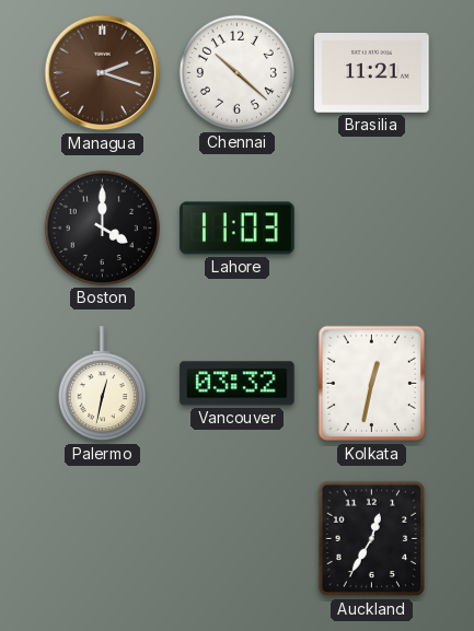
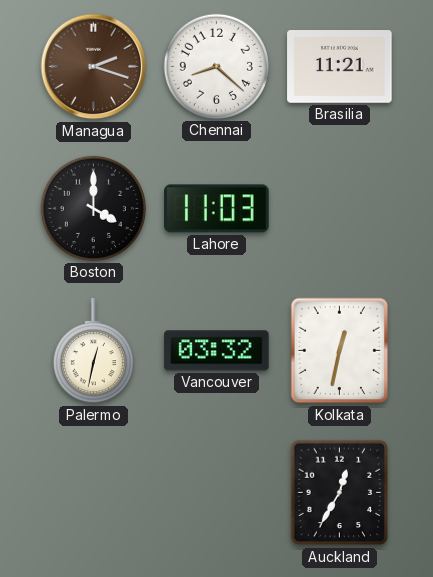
Chennai: 10:22 -> 8:22 (216, 66)
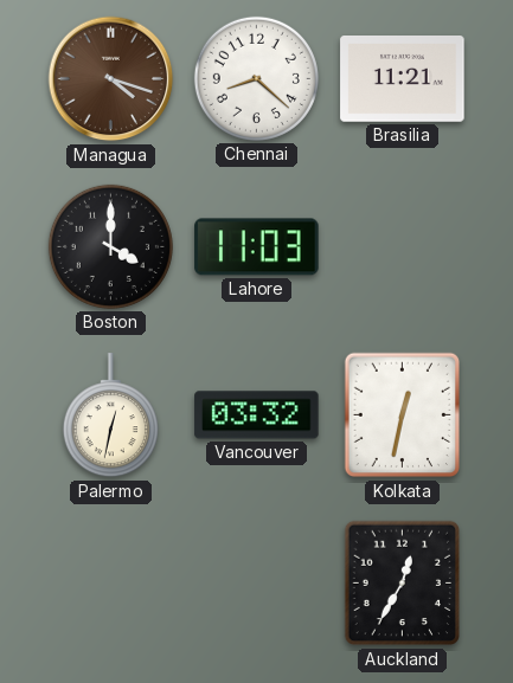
Managua: 2:18 -> 4:18 (111, 79)
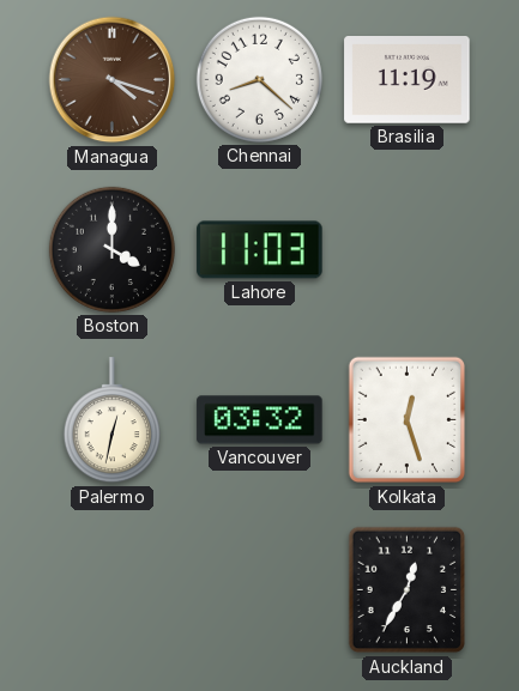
Brasilia: 11:21 -> 11:19 (408, 80)
Kolkata: 12:32 -> 12:27 (406, 420)
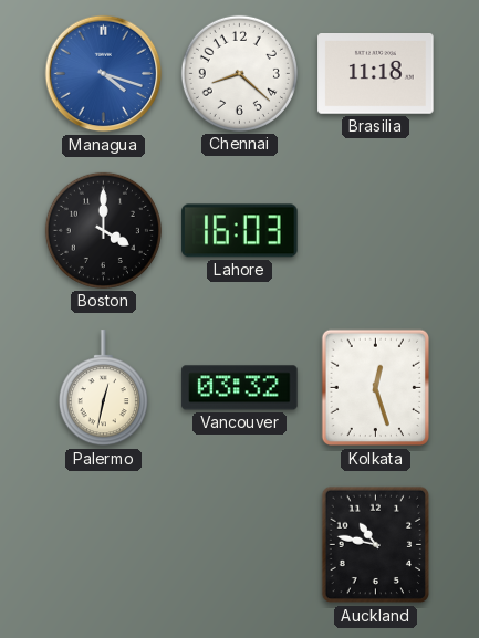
Managua dial: brown -> blue (104, 74)
Brasilia: 11:19 -> 11:18 (376, 74)
Lahore: 11:03 -> 16:03 (240, 231)
Auckland: 12:35 -> 10:47 (375, 545)
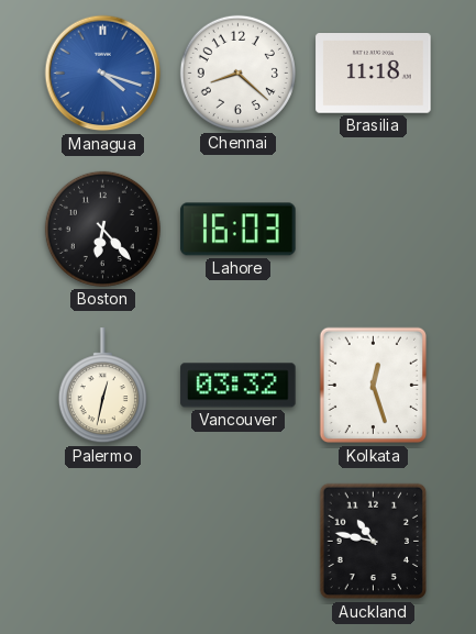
Boston: 4:00 -> 6:23 (102, 229)
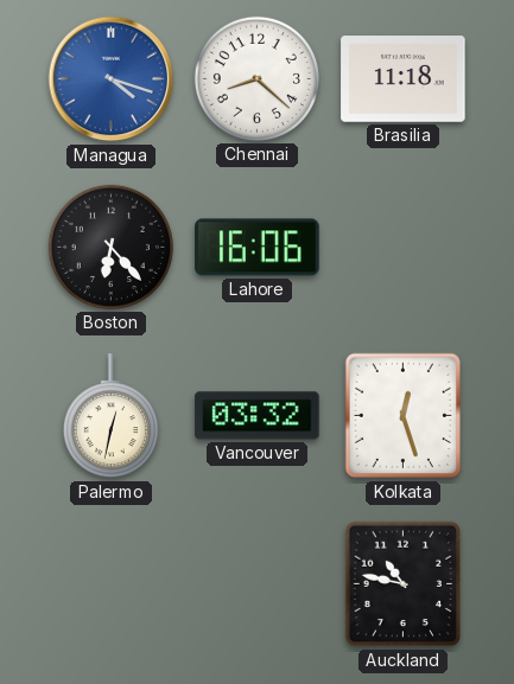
Lahore: 16:03 -> 16:06 (258, 248)
